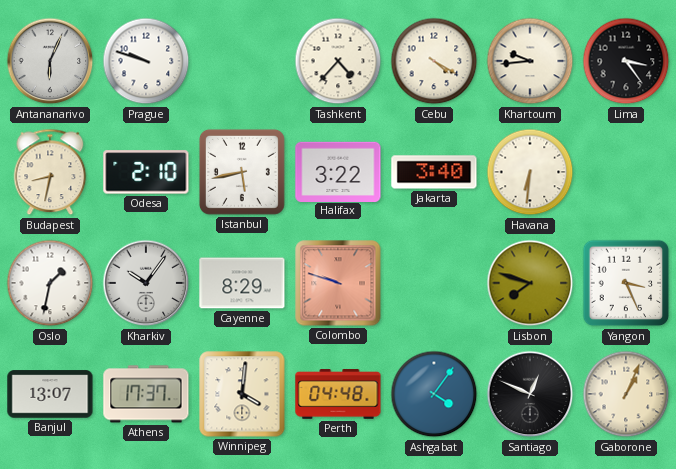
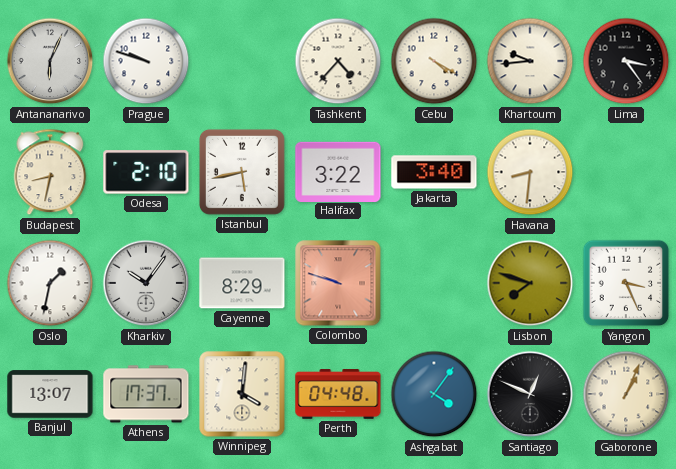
Havana: 6:31 -> 8:31 (530, 172)
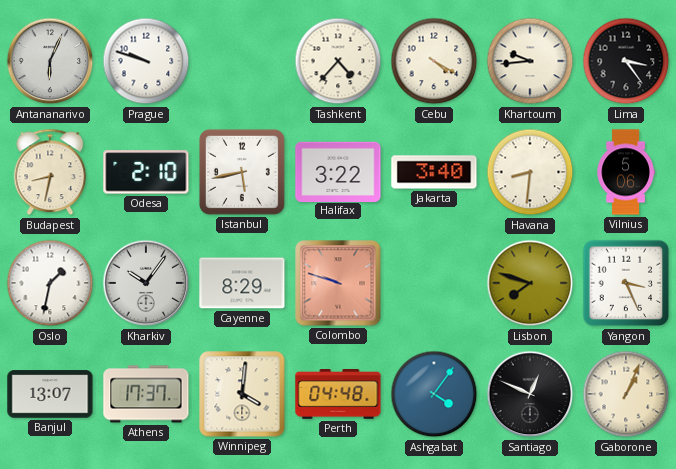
Vilnius: none -> 5:06 (626, 172)
